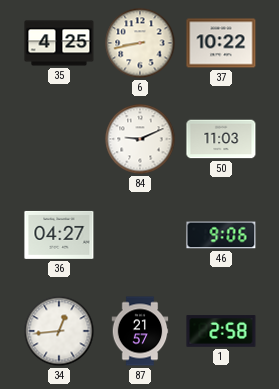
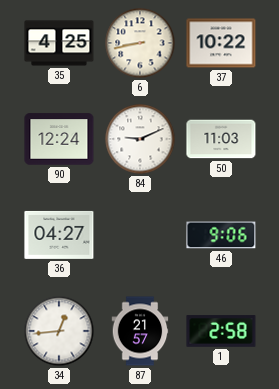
90: none -> 12:24 (59, 139)
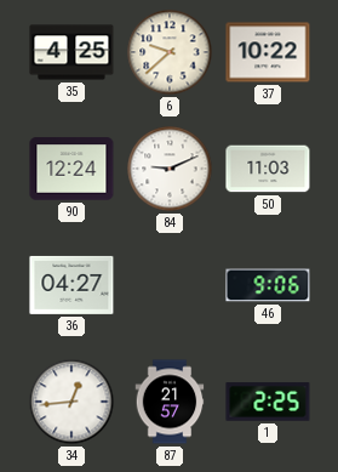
6: 8:43 -> 9:38 (170, 52)
1: 2:58 -> 2:25 (268, 402)
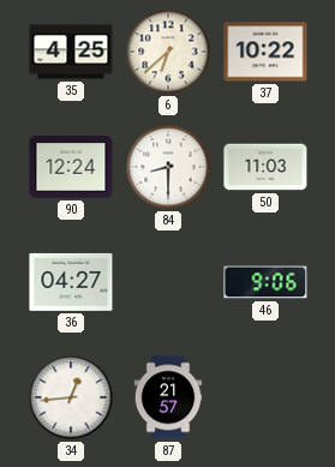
6: 9:38 -> 6:38 (168, 52)
84: 9:11 -> 8:30 (168, 167)
1: 2:25 -> none (268, 402)
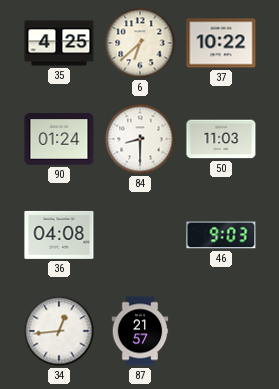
90: 12:24 -> 01:24 (59, 139)
36: 04:27 -> 04:08 (59, 235)
46: 9:06 -> 9:03 (221, 235)
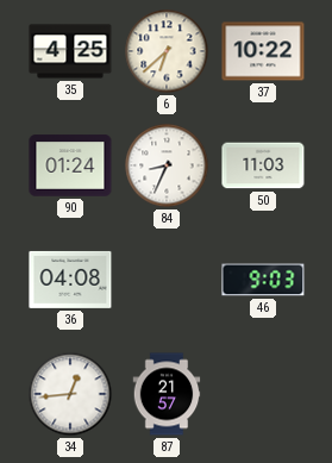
84: 8:30 -> 8:34 (167, 165)
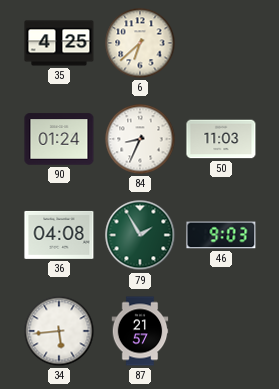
37: 10:22 -> none (263, 51)
79: none -> 1:55 (140, 235)
34: 12:44 -> 5:44 (59, 331)
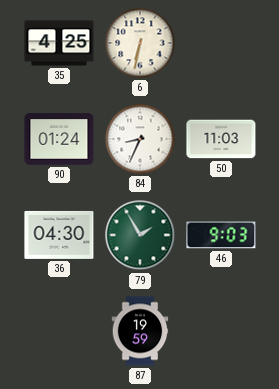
6: 6:38 -> 6:32 (140, 43)
36: 04:08 -> 04:30 (59, 235)
34: 5:44 -> none (59, 331)
87: 21:57 -> 19:59 (140, 331)
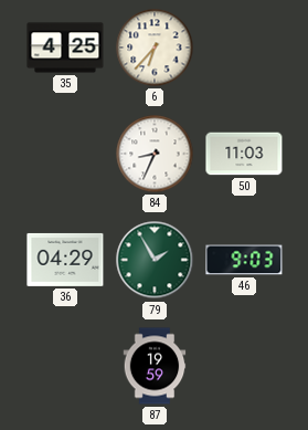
6: 6:32 -> 6:37 (155, 48)
90: 01:24 -> none (59, 139)
36: 04:30 -> 04:29 (65, 260)
